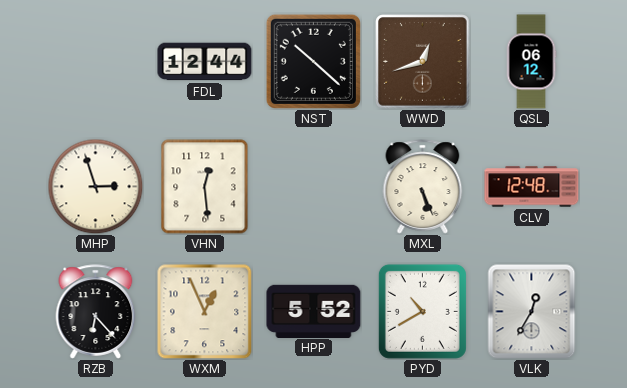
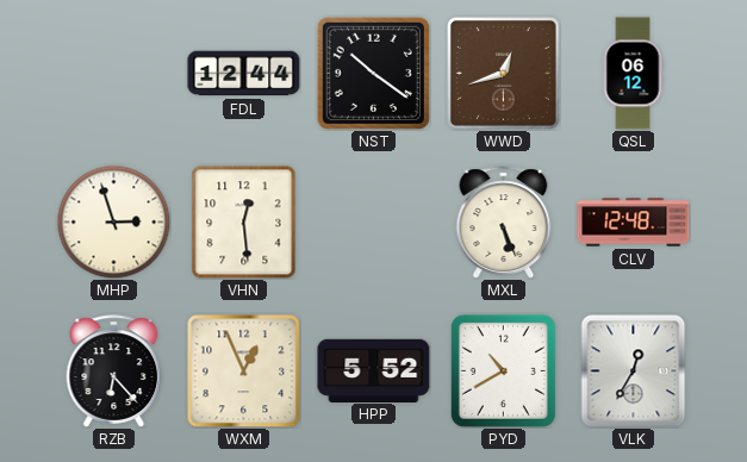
NST: 10:22 -> 10:21 (373, 73)
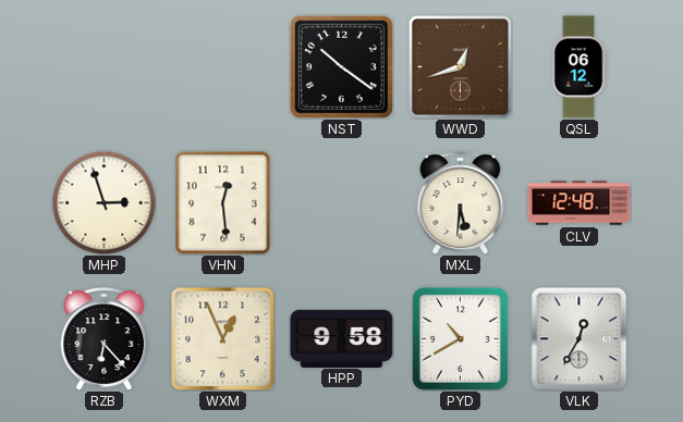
FDL: 12:44 -> none (244, 74)
MXL: 5:26 -> 5:31 (461, 203)
HPP: 5:52 -> 9:58 (342, 338)
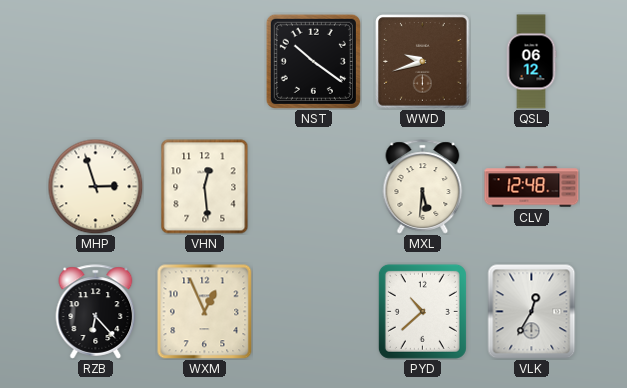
WWD: 12:42 -> 9:42 (423, 62)
HPP: 9:58 -> none (342, 338)
PYD: 10:40 -> 10:38 (422, 311)
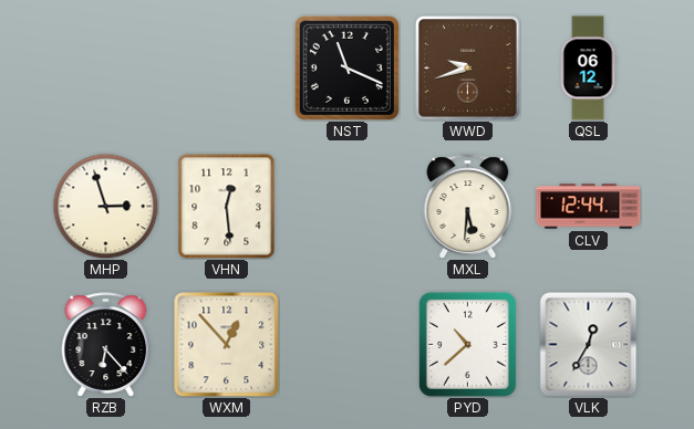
NST: 10:21 -> 11:19 (346, 67)
CLV: 12:48 -> 12:44 (589, 207)
WXM: 12:56 -> 12:53 (226, 344)
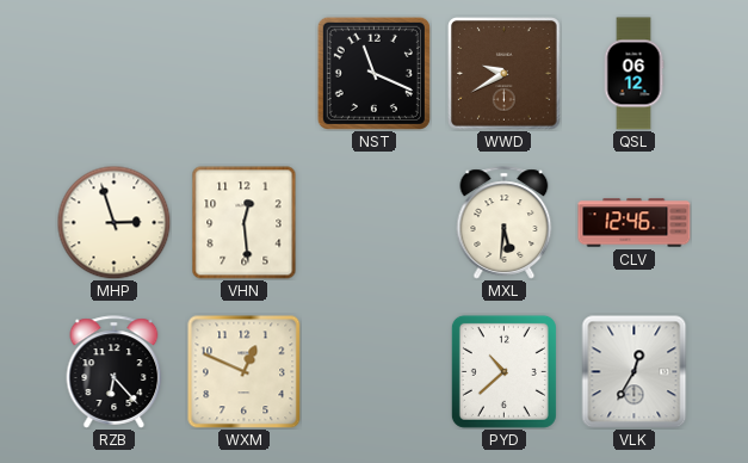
WWD: 9:42 -> 9:40 (505, 74)
CLV: 12:44 -> 12:46 (635, 223)
WXM: 12:53 -> 12:49 (243, 371)
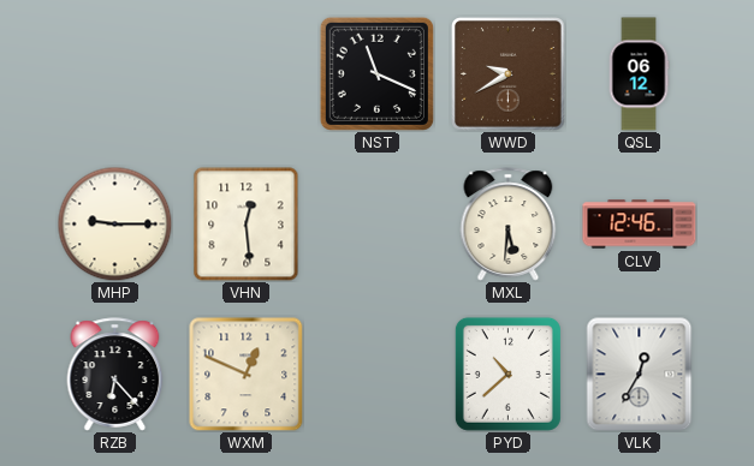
MHP: 2:57 -> 9:15 (114, 223)
